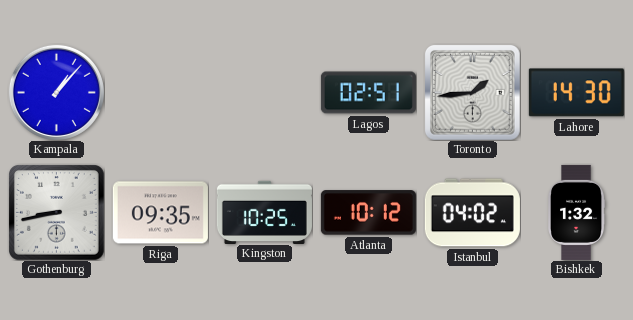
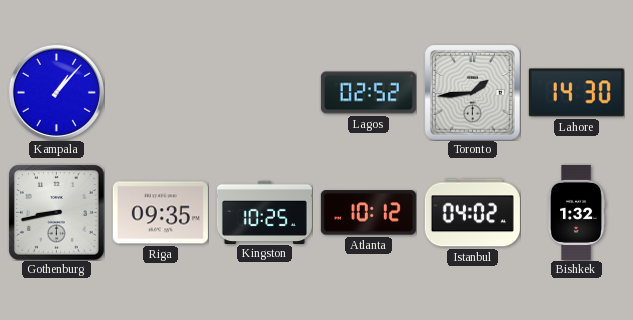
Lagos: 02:51 -> 02:52 (368, 93)
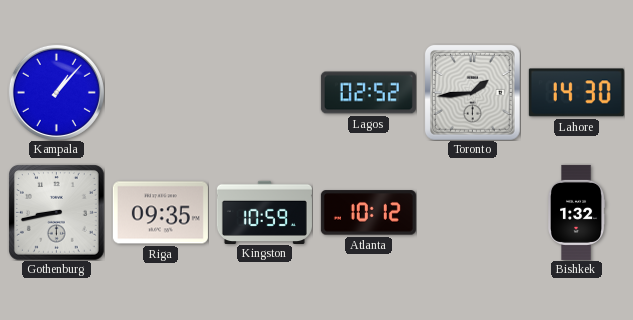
Kingston: 10:25 -> 10:59 (264, 212)
Istanbul: 04:02 -> none (472, 213)
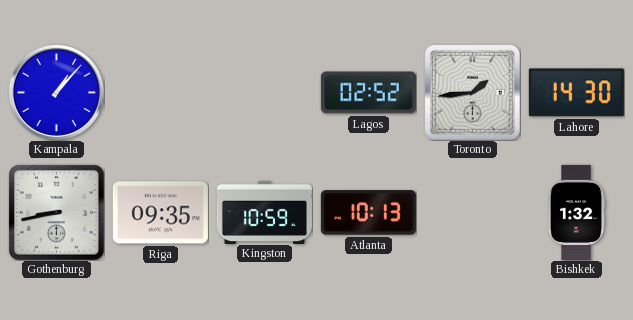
Atlanta: 10:12 -> 10:13 (368, 213)
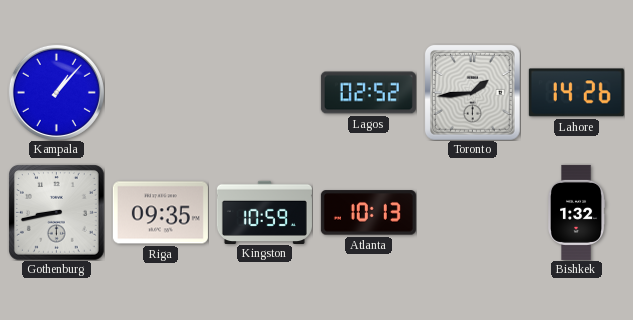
Lahore: 14:30 -> 14:26 (576, 93)
